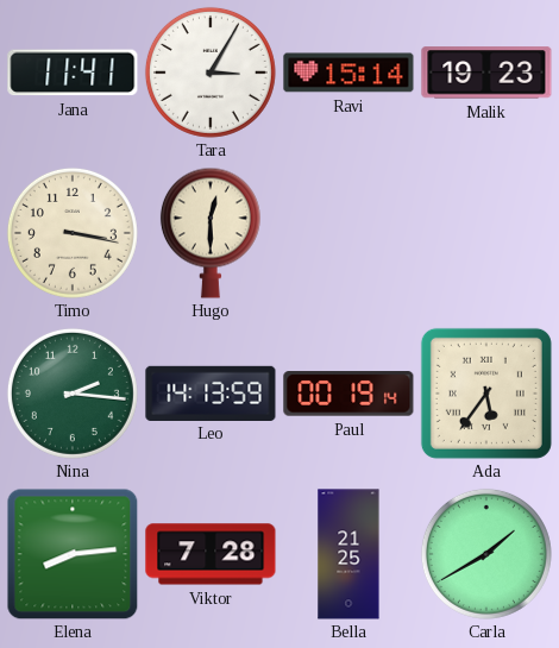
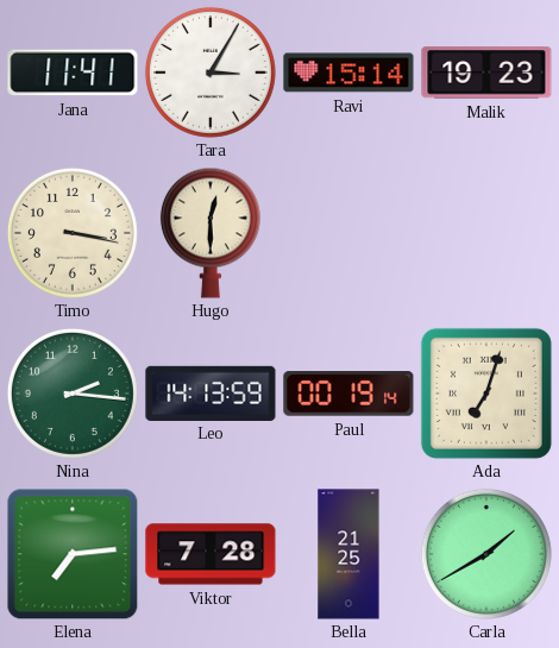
Ada: 5:36 -> 7:03 (486, 394)
Elena: 8:14 -> 7:14 (73, 554)
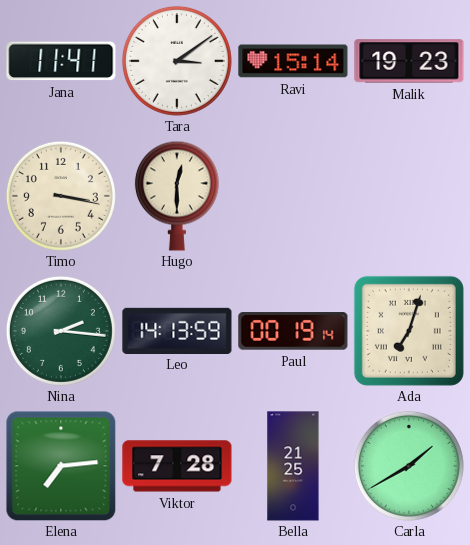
Tara: 3:05 -> 3:09 (177, 61)
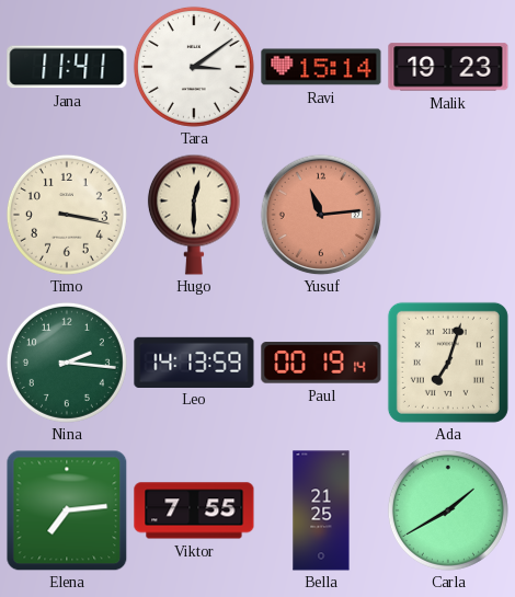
Yusuf: none -> 11:14 (321, 215)
Viktor: 7:28 -> 7:55 (194, 510)
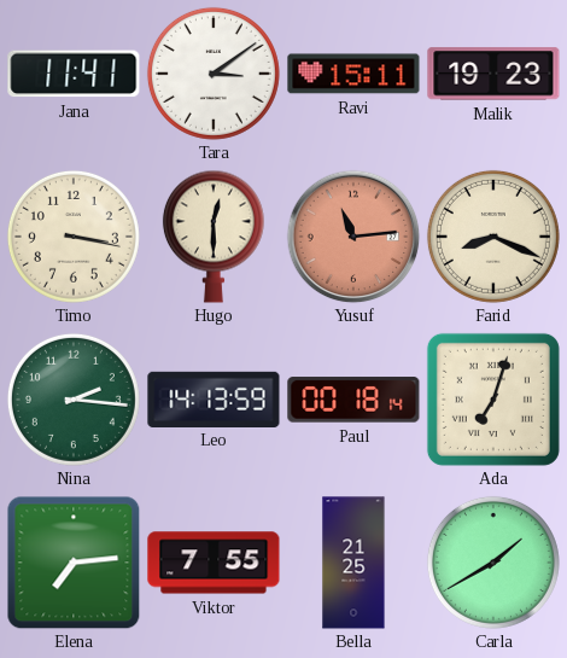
Ravi: 15:14 -> 15:11 (353, 74)
Farid: none -> 8:19 (493, 237)
Paul: 00:19 -> 00:18 (353, 400)
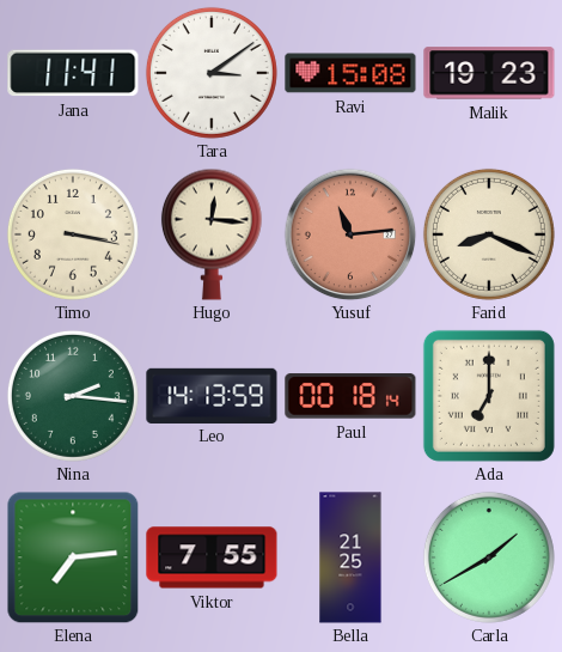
Ravi: 15:11 -> 15:08 (350, 73)
Hugo: 12:30 -> 12:16 (212, 234)
Ada: 7:03 -> 7:00 (489, 396)
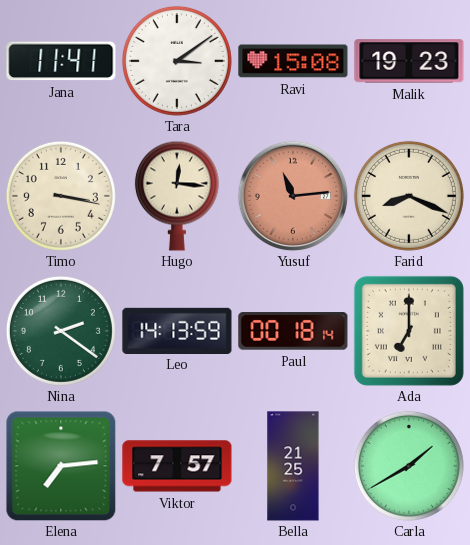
Nina: 2:16 -> 2:21 (61, 331)
Viktor: 7:55 -> 7:57 (177, 466)
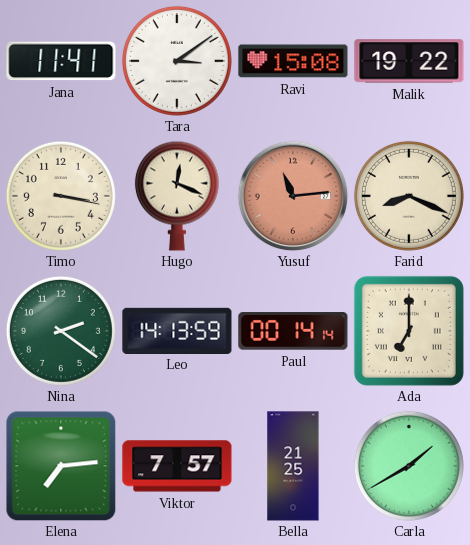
Malik: 19:23 -> 19:22 (409, 61)
Hugo: 12:16 -> 12:19 (177, 196)
Paul: 00:18 -> 00:14 (293, 331)
